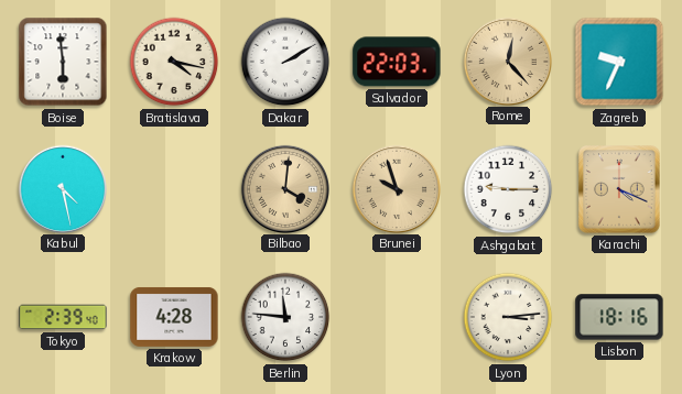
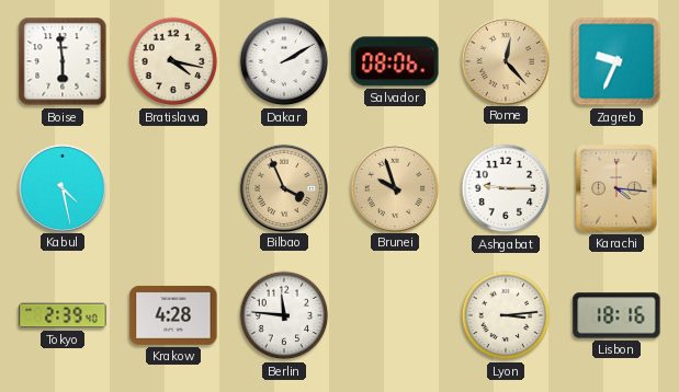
Salvador: 22:03 -> 08:06 (395, 61)
Bilbao: 4:01 -> 3:56 (283, 187)
Karachi: 4:19 -> 4:16 (616, 188)
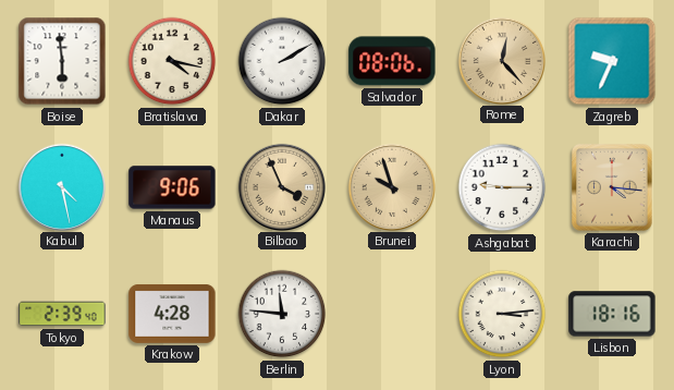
Manaus: none -> 9:06 (172, 187)
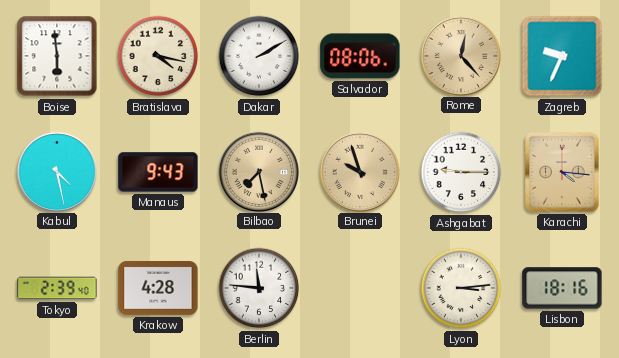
Manaus: 9:06 -> 9:43 (158, 172)
Bilbao: 3:56 -> 7:28 (258, 171)
